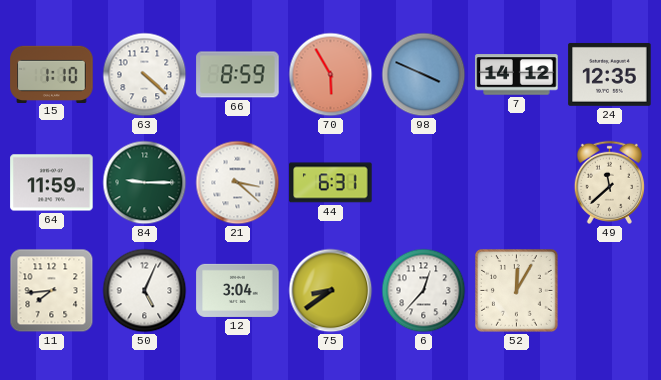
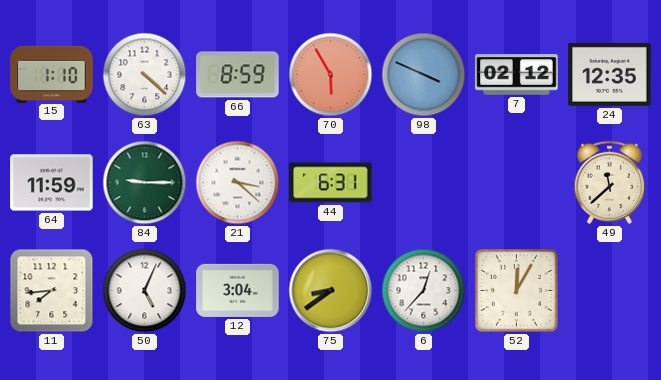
7: 14:12 -> 02:12 (517, 75)
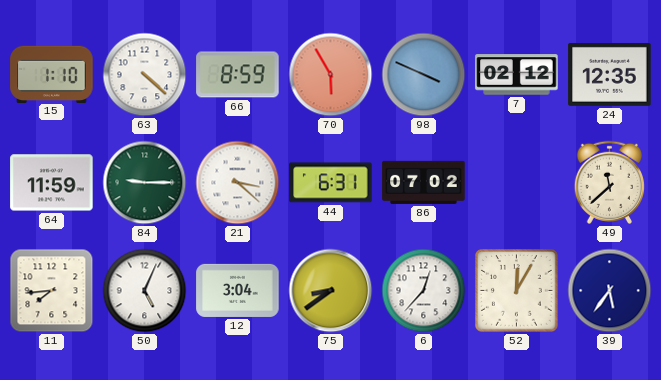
86: none -> 07:02 (424, 182)
39: none -> 5:36 (610, 291)
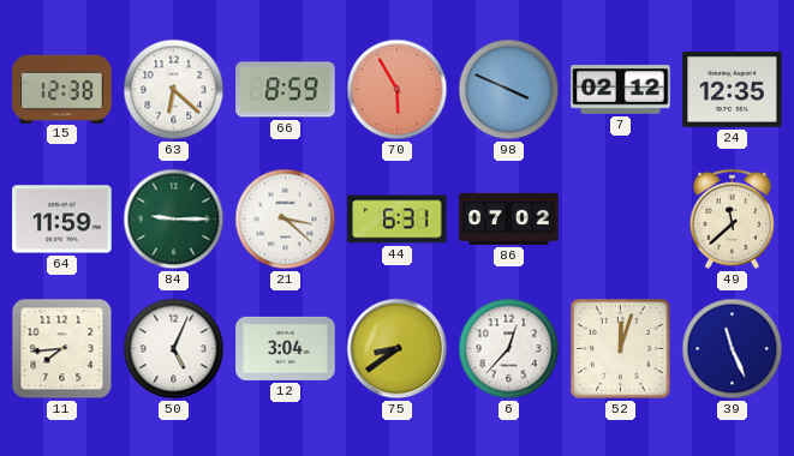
15: 1:10 -> 12:38 (62, 89)
63: 4:22 -> 6:22 (174, 90)
52: 12:05 -> 12:03 (621, 349)
39: 5:36 -> 11:26 (733, 349)
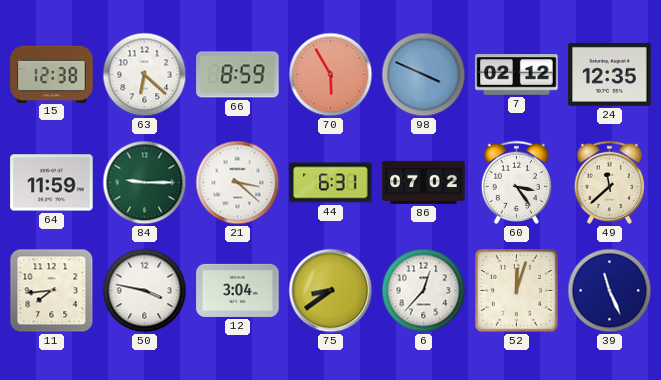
60: none -> 3:24 (516, 182)
50: 5:04 -> 3:47 (145, 291)
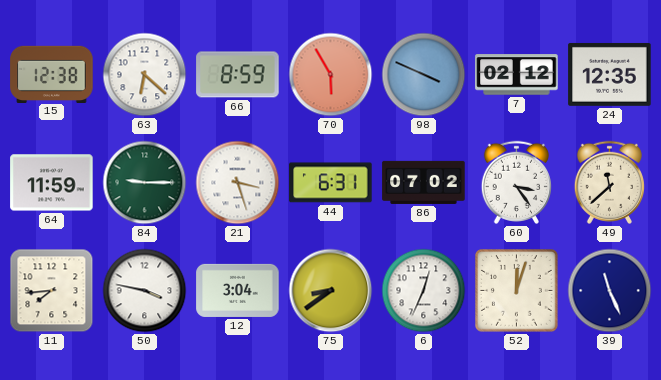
21: 3:22 -> 3:27 (238, 183)
6: 12:37 -> 12:34 (424, 291)
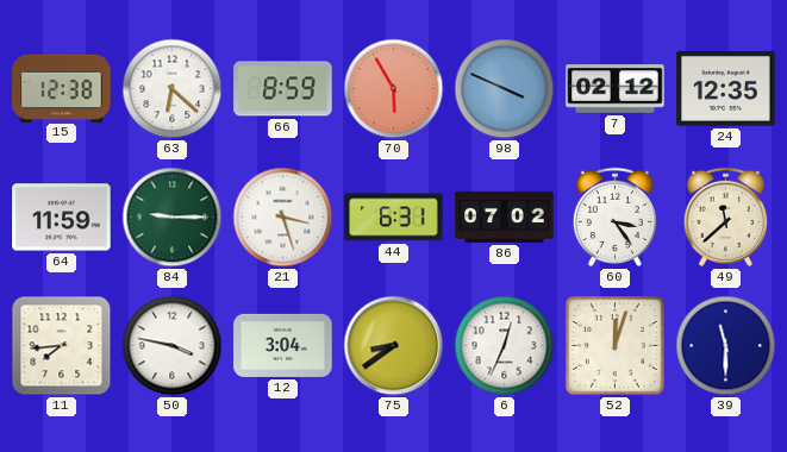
39: 11:26 -> 11:30 (726, 346)
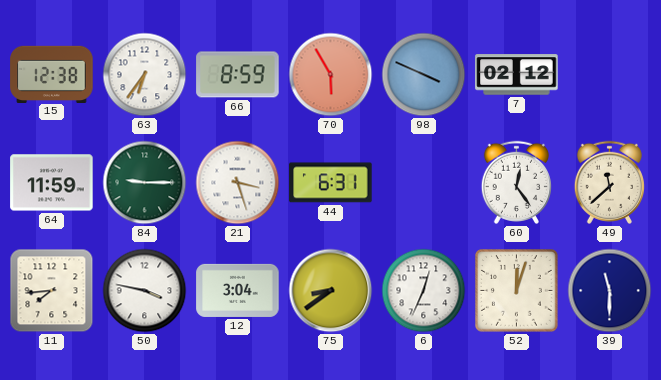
63: 6:22 -> 6:36 (145, 75)
24: 12:35 -> none (726, 88)
86: 07:02 -> none (505, 216)
60: 3:24 -> 12:24 (516, 182)
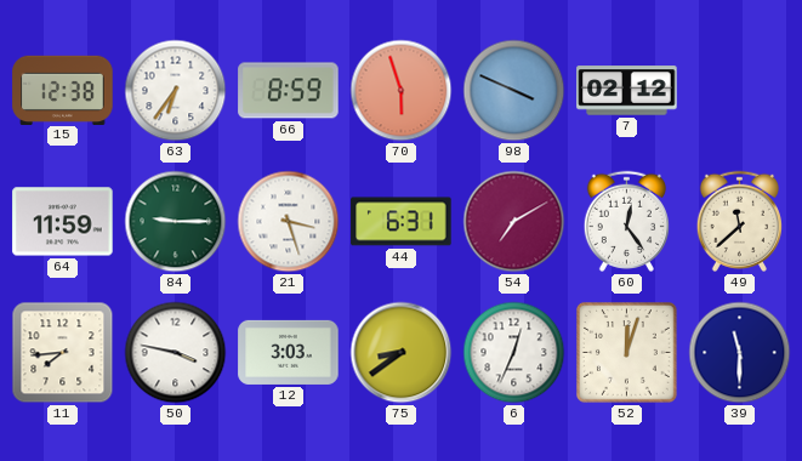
70: 5:55 -> 5:57 (402, 91)
54: none -> 7:10 (514, 222)
12: 3:04 -> 3:03 (289, 352)
